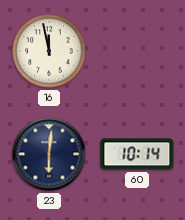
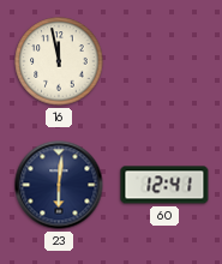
60: 10:14 -> 12:41 (164, 185)
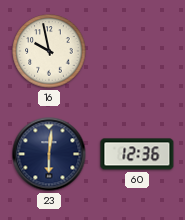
16: 11:58 -> 9:58 (49, 51)
60: 12:41 -> 12:36 (137, 154)
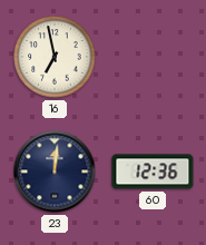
16: 9:58 -> 6:58 (55, 57)
23: 6:01 -> 12:01 (55, 171)
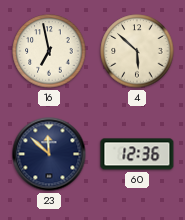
4: none -> 5:52 (137, 51)
23: 12:01 -> 11:52 (49, 154)
